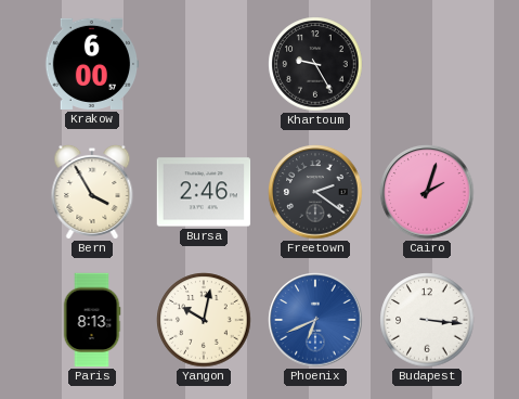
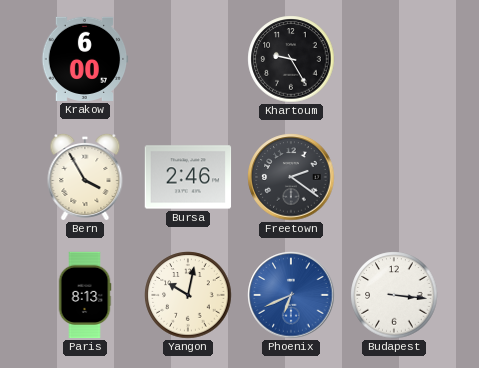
Cairo: 2:03 -> none (427, 192)
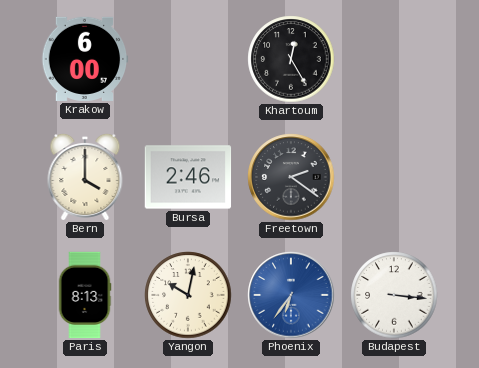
Khartoum: 9:25 -> 12:25 (291, 59)
Bern: 3:55 -> 4:00 (85, 177)
Phoenix: 6:41 -> 6:36 (291, 295)
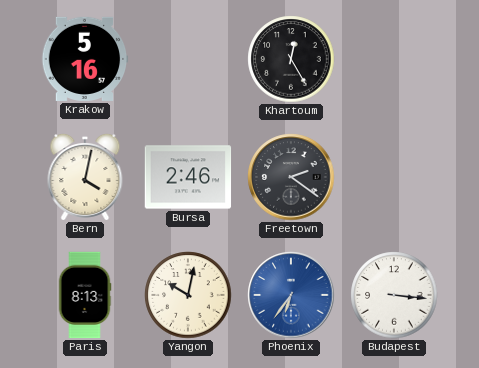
Krakow: 6:00 -> 5:16 (85, 59)
Bern: 4:00 -> 4:02 (85, 177)
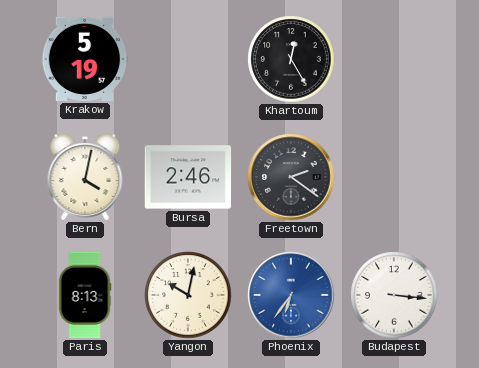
Krakow: 5:16 -> 5:19 (85, 59)
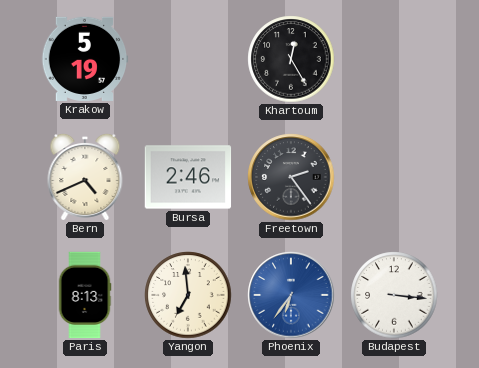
Bern: 4:02 -> 4:41 (85, 177)
Freetown: 2:21 -> 2:24 (291, 177)
Yangon: 10:02 -> 6:59 (188, 295)
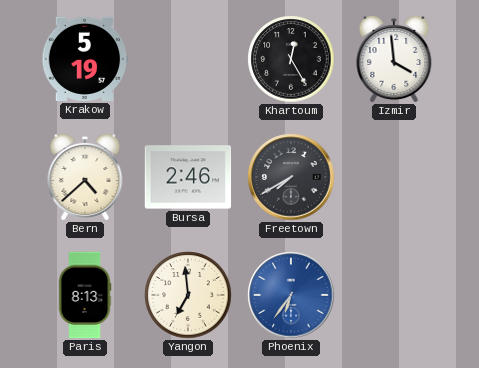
Izmir: none -> 3:59 (394, 59)
Bern: 4:41 -> 4:38 (85, 177)
Freetown: 2:24 -> 7:40 (291, 177)
Budapest: 3:16 -> none (394, 295)
